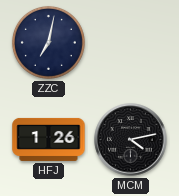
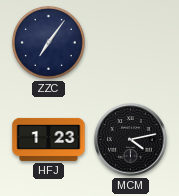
ZZC: 7:02 -> 7:06 (48, 42)
HFJ: 1:26 -> 1:23 (49, 139)
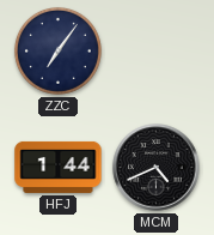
HFJ: 1:23 -> 1:44 (59, 167)
MCM: 4:13 -> 4:41 (157, 168)
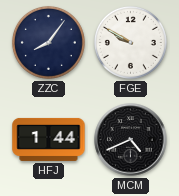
ZZC: 7:06 -> 8:06 (48, 42)
FGE: none -> 9:50 (130, 42)
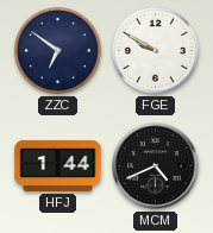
ZZC: 8:06 -> 6:51 (57, 50)
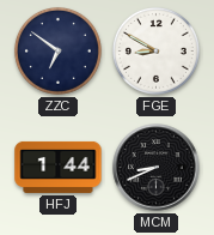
FGE: 9:50 -> 8:50 (155, 50)
MCM: 4:41 -> 8:41 (157, 168)
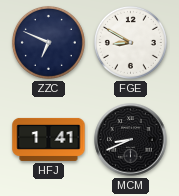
ZZC: 6:51 -> 6:49 (48, 42)
HFJ: 1:44 -> 1:41 (49, 139)
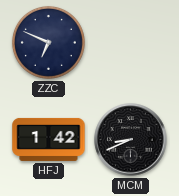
FGE: 8:50 -> none (130, 42)
HFJ: 1:41 -> 1:42 (49, 139)
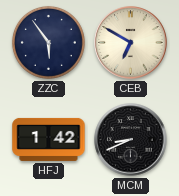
ZZC: 6:49 -> 5:54 (48, 42)
CEB: none -> 6:50 (131, 43)
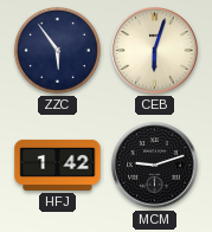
CEB: 6:50 -> 6:03 (155, 51)
MCM: 8:41 -> 9:12 (155, 166)
